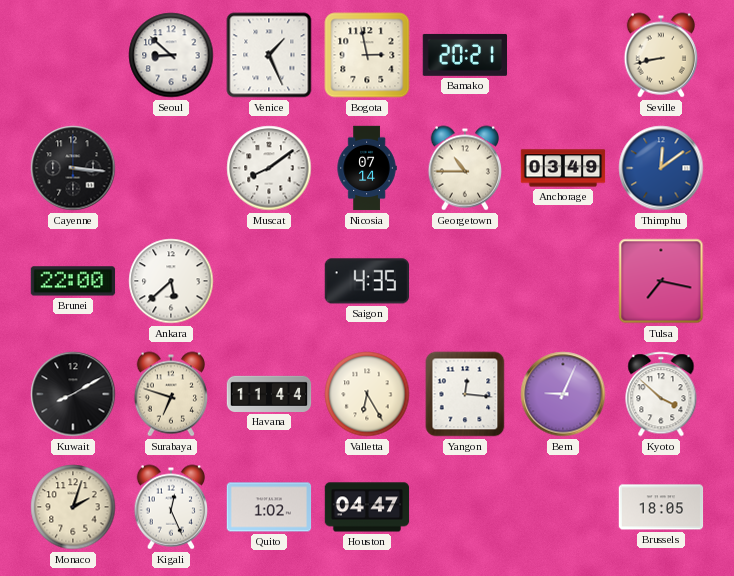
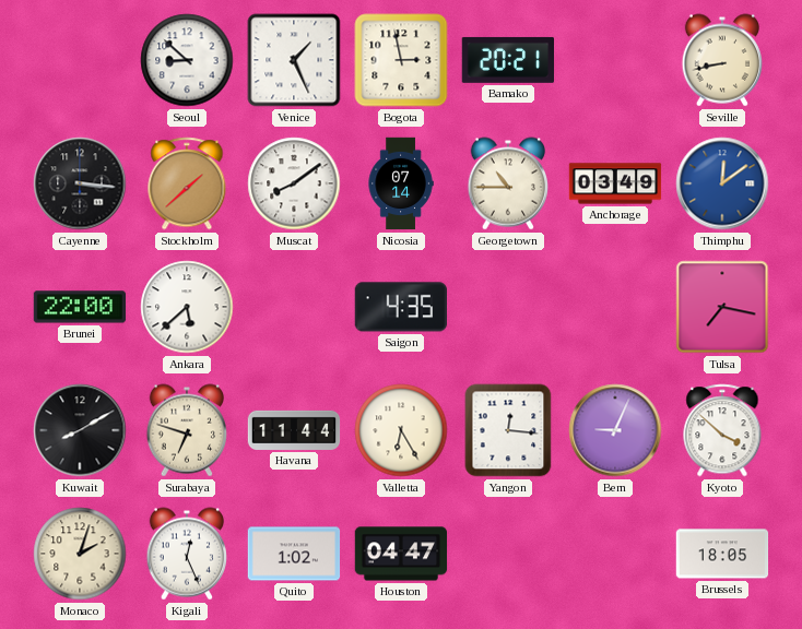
Stockholm: none -> 1:38 (187, 183)
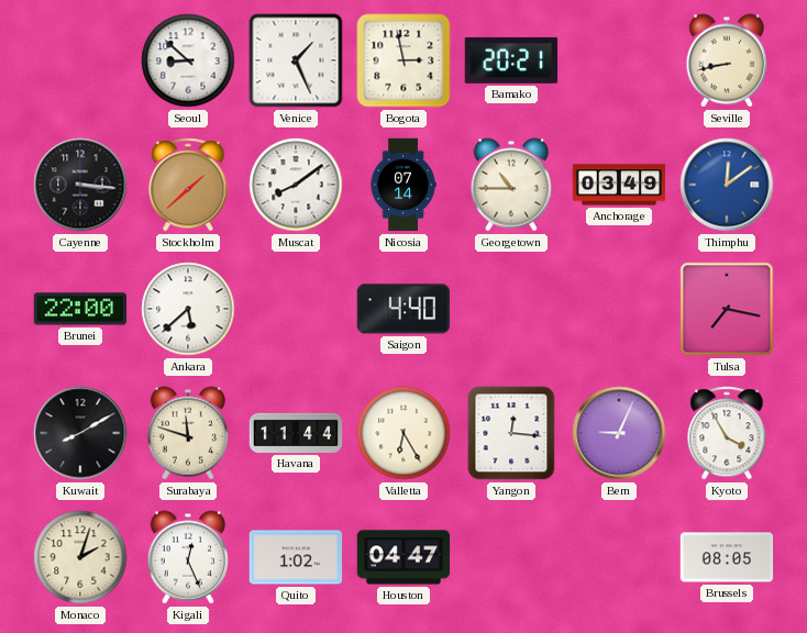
Saigon: 4:35 -> 4:40 (402, 309)
Surabaya: 6:48 -> 11:48 (187, 433)
Kyoto: 3:52 -> 3:55 (727, 433)
Brussels: 18:05 -> 08:05 (727, 557)
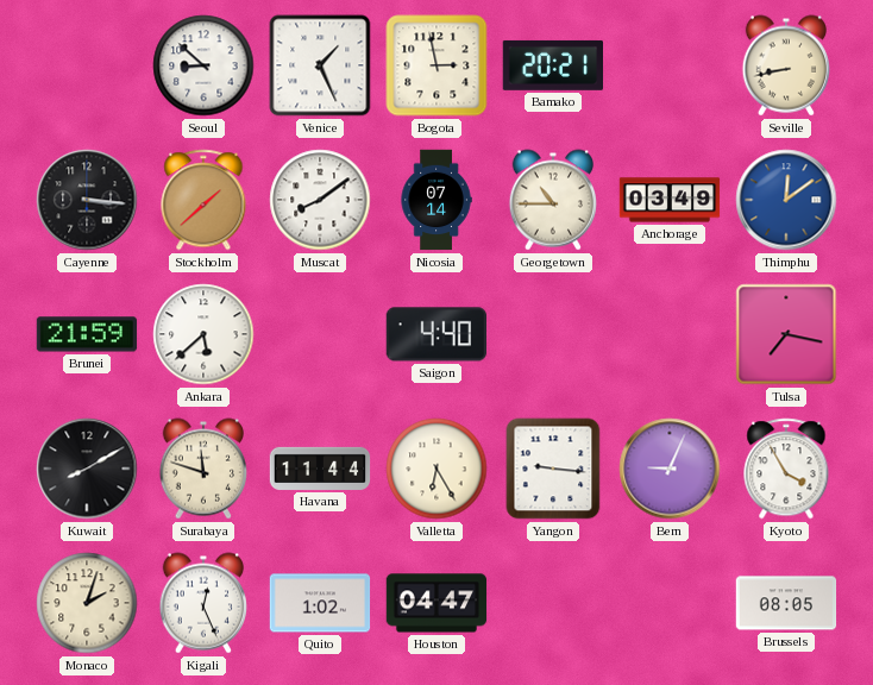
Brunei: 22:00 -> 21:59 (87, 334)
Yangon: 12:16 -> 9:16 (553, 469)
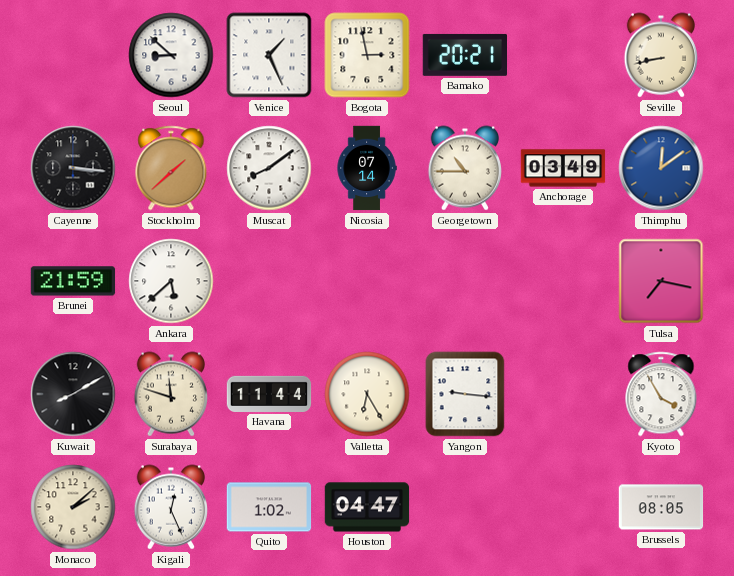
Saigon: 4:40 -> none (435, 334)
Bern: 9:04 -> none (670, 469)
Monaco: 2:03 -> 2:08 (73, 507)
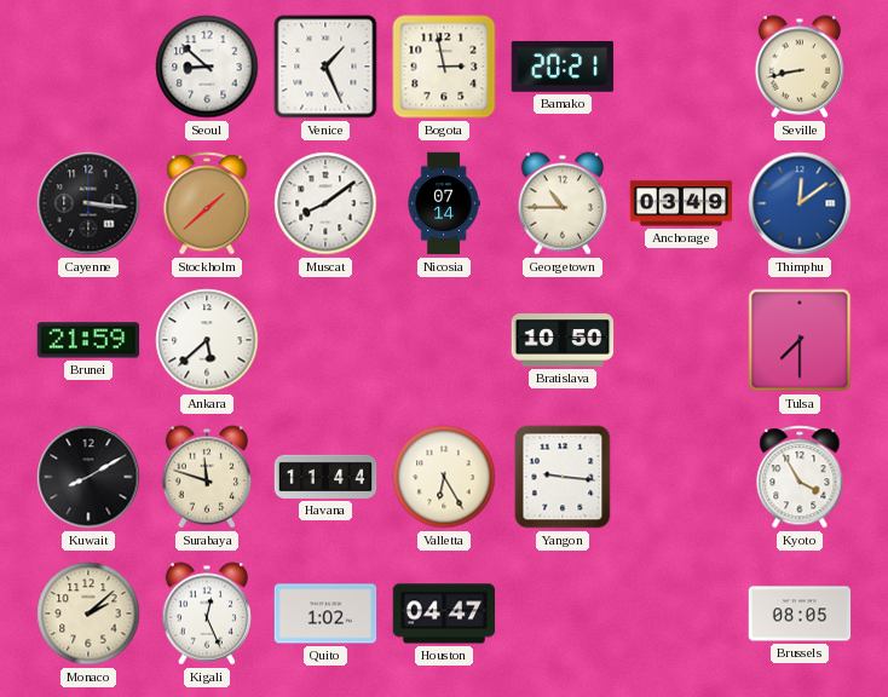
Bratislava: none -> 10:50 (563, 340)
Tulsa: 7:17 -> 7:30 (800, 340)
